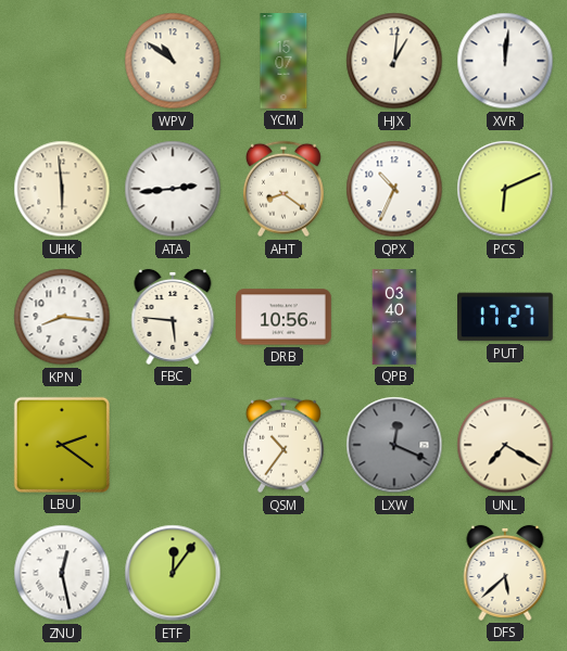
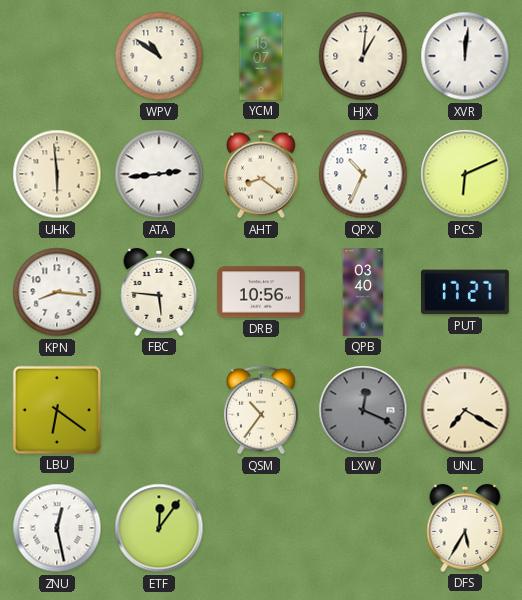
LBU: 2:21 -> 6:21 (57, 410)
DFS: 5:38 -> 5:35 (465, 528)
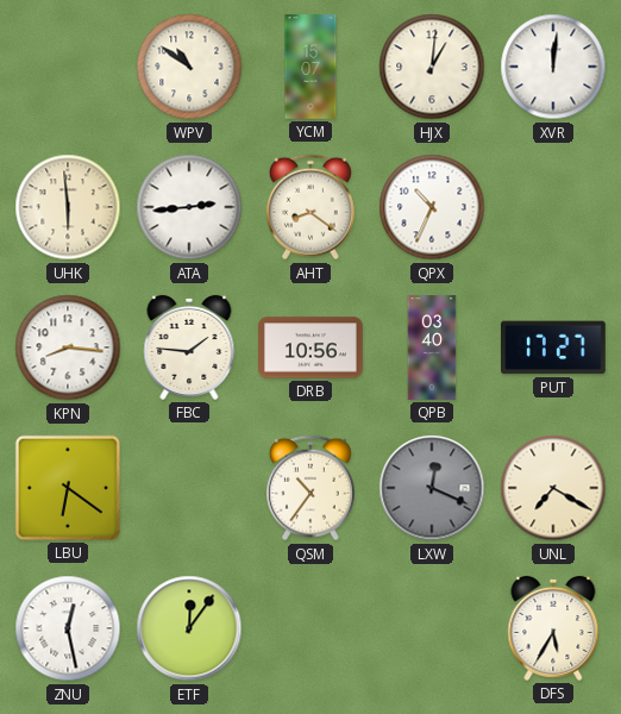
PCS: 6:11 -> none (465, 174)
FBC: 5:46 -> 1:46 (189, 347)
